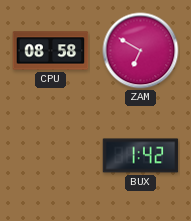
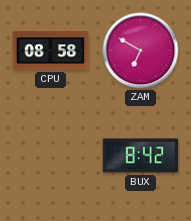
BUX: 1:42 -> 8:42 (141, 156)
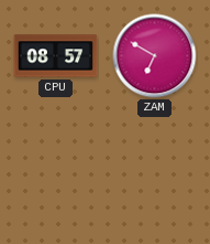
CPU: 08:58 -> 08:57 (56, 56)
BUX: 8:42 -> none (141, 156)
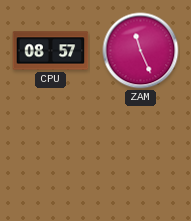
ZAM: 6:50 -> 11:26 (141, 51)
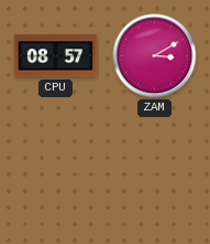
ZAM: 11:26 -> 3:10 (155, 56)
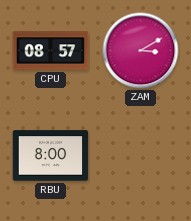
RBU: none -> 8:00 (51, 156)
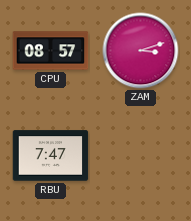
ZAM: 3:10 -> 3:12 (141, 51)
RBU: 8:00 -> 7:47 (51, 156)
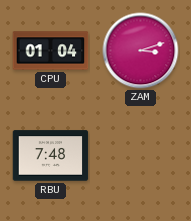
CPU: 08:57 -> 01:04 (51, 51)
RBU: 7:47 -> 7:48 (51, 156)
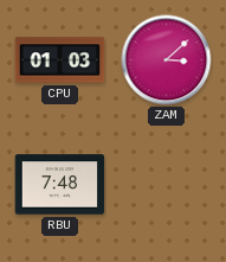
CPU: 01:04 -> 01:03 (60, 60)
ZAM: 3:12 -> 3:08 (167, 60)
